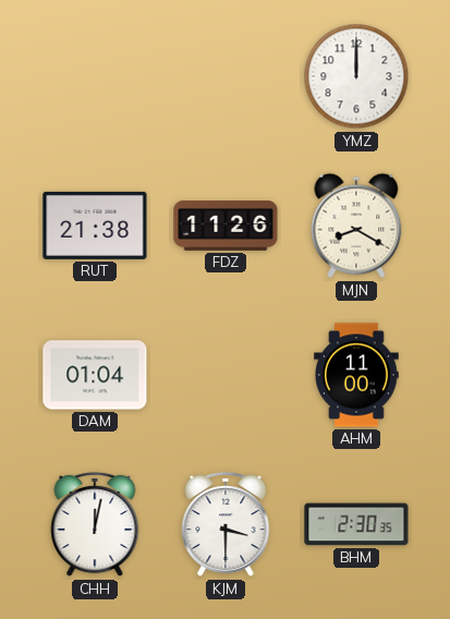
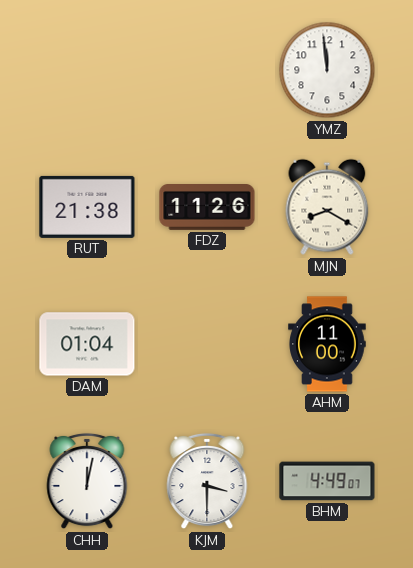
YMZ: 12:00 -> 11:59 (327, 70)
BHM: 2:30 -> 4:49 (327, 481)
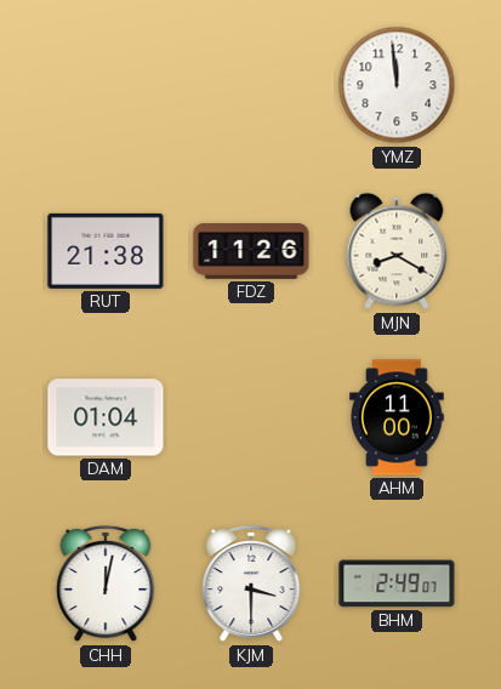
BHM: 4:49 -> 2:49 (397, 583)
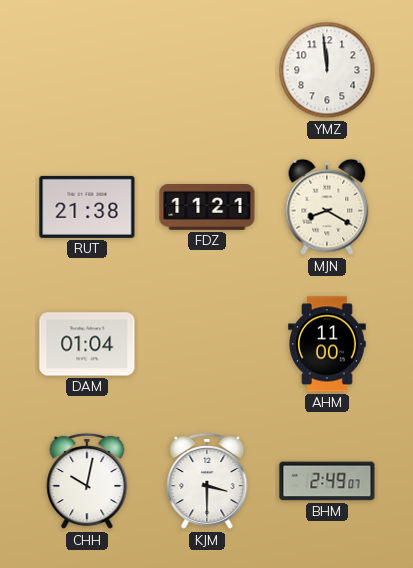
FDZ: 11:26 -> 11:21 (207, 208)
CHH: 12:02 -> 10:02 (87, 481)
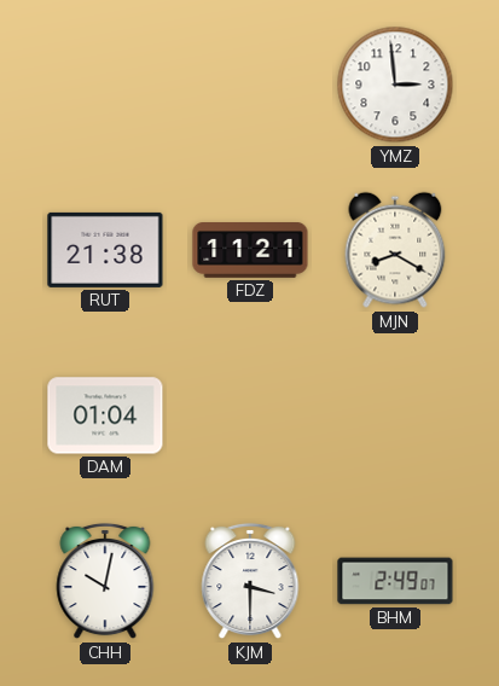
YMZ: 11:59 -> 2:59 (395, 85)
AHM: 11:00 -> none (327, 344)
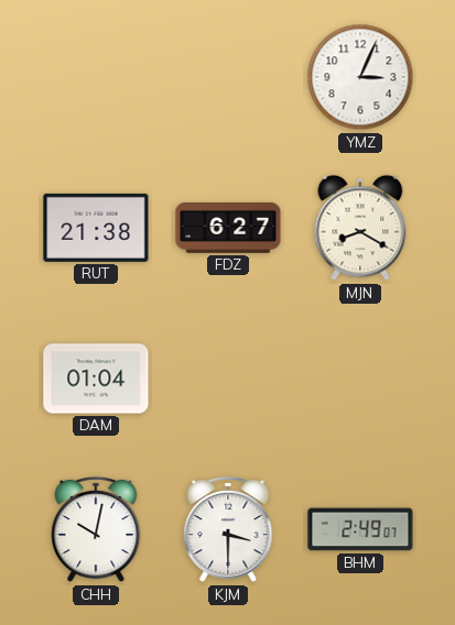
YMZ: 2:59 -> 3:04 (360, 77)
FDZ: 11:21 -> 6:27 (228, 229)
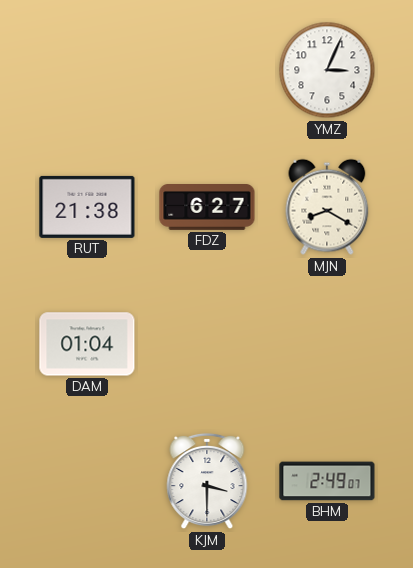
CHH: 10:02 -> none (96, 529)
